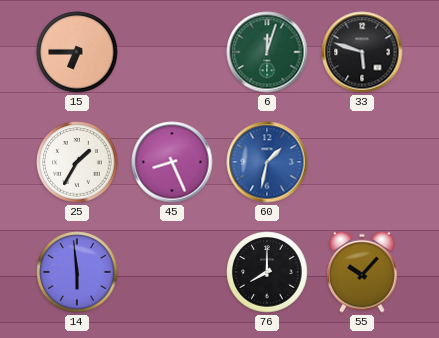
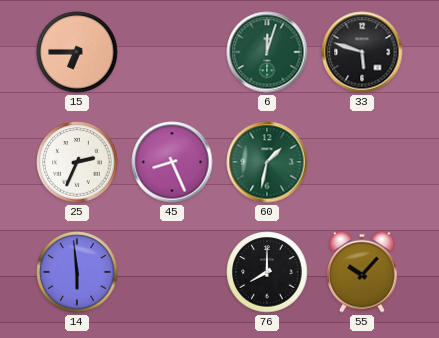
25: 1:35 -> 2:34 (77, 162)
60 dial: blue -> green (267, 162)
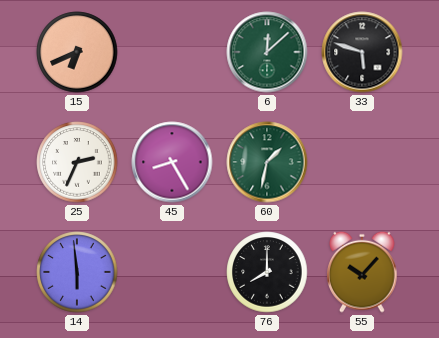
15: 6:45 -> 6:41 (77, 52)
6: 12:03 -> 12:08 (267, 52)
45: 8:26 -> 8:25 (172, 162)
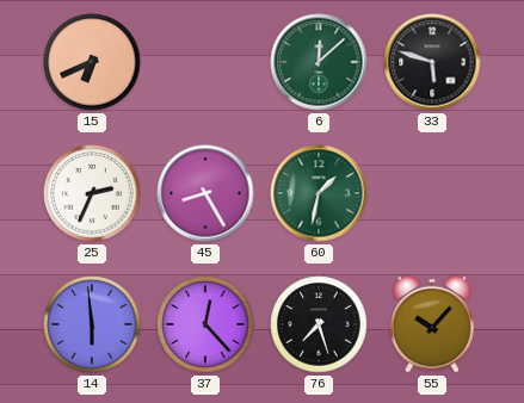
37: none -> 12:23 (205, 324)
76: 8:00 -> 7:27 (319, 324)
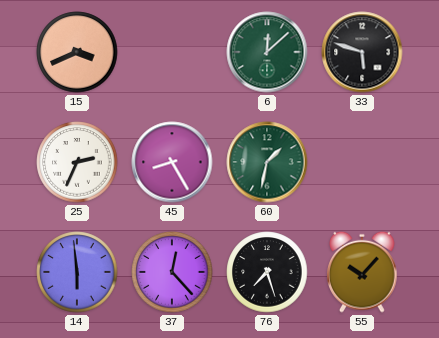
15: 6:41 -> 3:41 (77, 52)
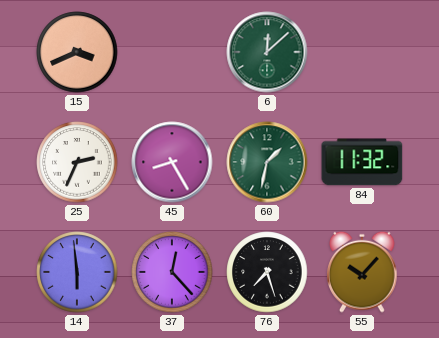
33: 5:48 -> none (362, 52)
84: none -> 11:32 (362, 162)
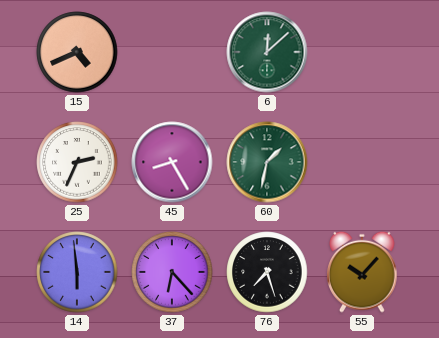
15: 3:41 -> 4:41 (77, 52)
84: 11:32 -> none (362, 162)
37: 12:23 -> 6:23 (172, 272)
